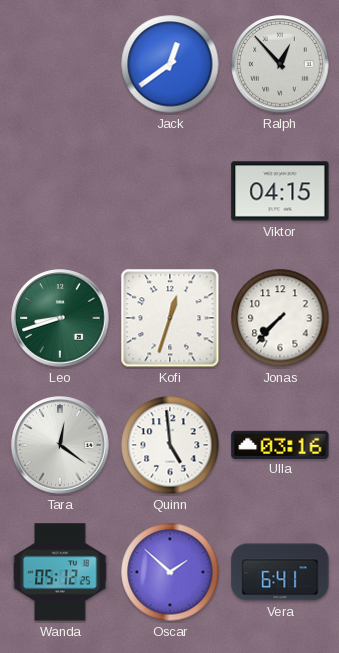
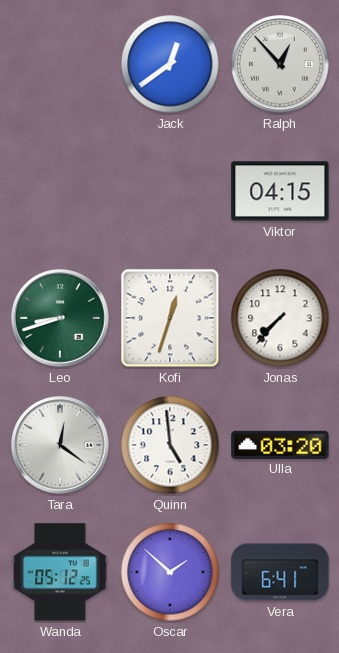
Ulla: 03:16 -> 03:20 (280, 444)
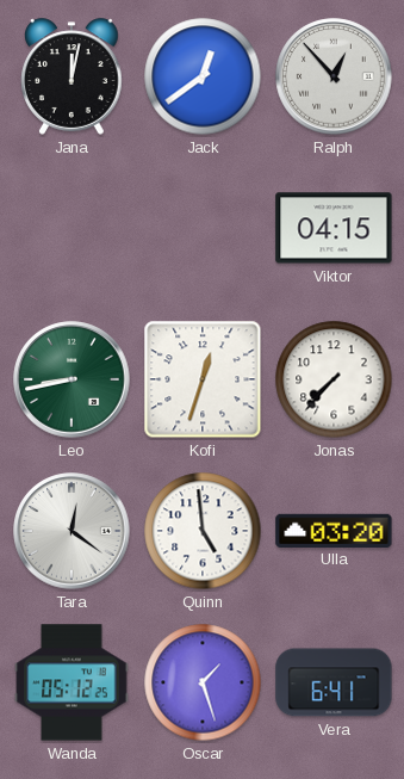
Jana: none -> 12:02 (72, 76)
Leo: 8:42 -> 8:43 (72, 379)
Oscar: 1:52 -> 1:27 (203, 682)
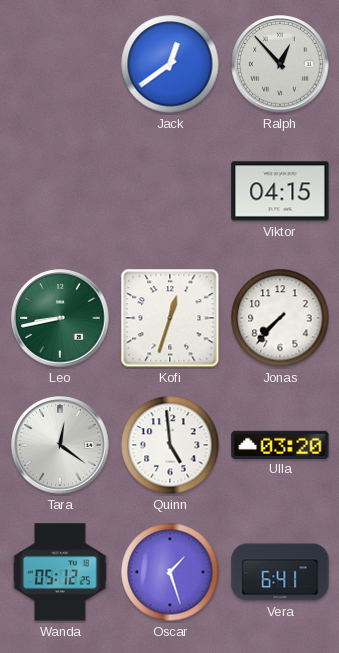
Jana: 12:02 -> none (72, 76)
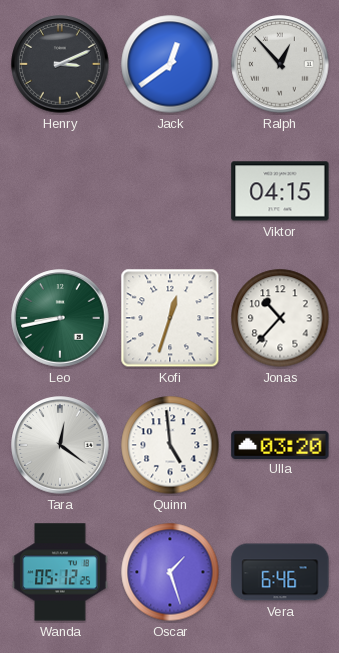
Henry: none -> 3:11 (60, 64)
Jonas: 7:37 -> 10:37 (280, 318)
Vera: 6:41 -> 6:46 (280, 572)
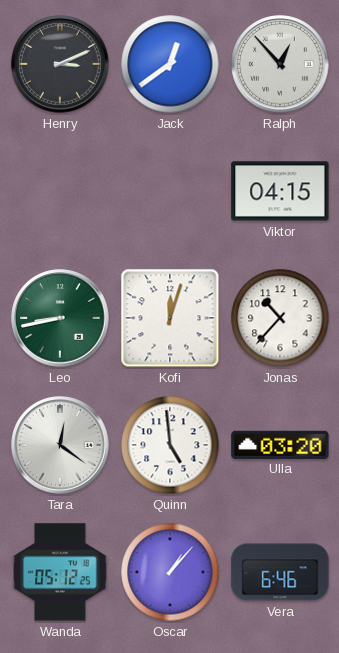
Kofi: 12:33 -> 12:03 (170, 318)
Oscar: 1:27 -> 1:07 (170, 572)
